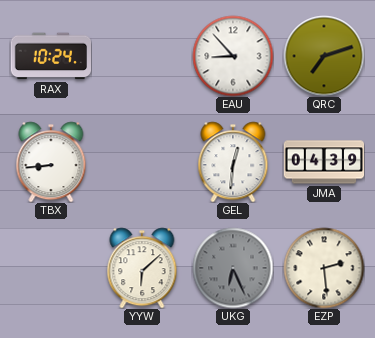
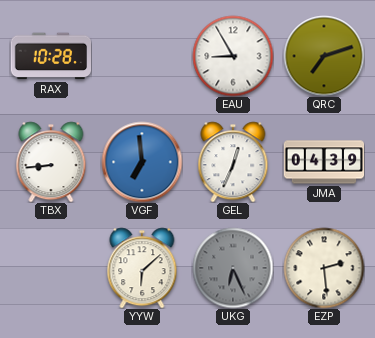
RAX: 10:24 -> 10:28 (50, 56)
EAU: 8:53 -> 8:55 (233, 56)
VGF: none -> 6:59 (142, 162)
GEL: 12:31 -> 12:34 (233, 162)
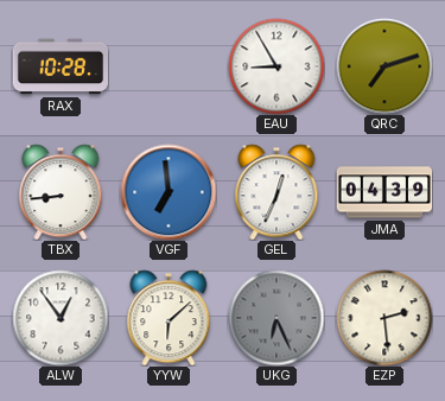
ALW: none -> 12:54 (61, 318)
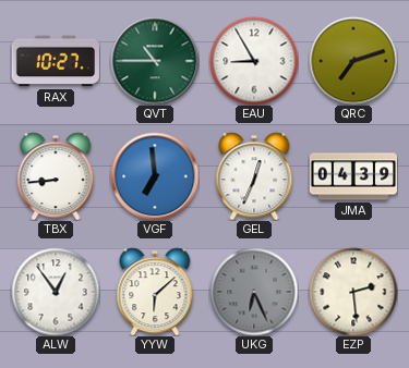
RAX: 10:28 -> 10:27 (55, 61)
QVT: none -> 10:45 (155, 61)
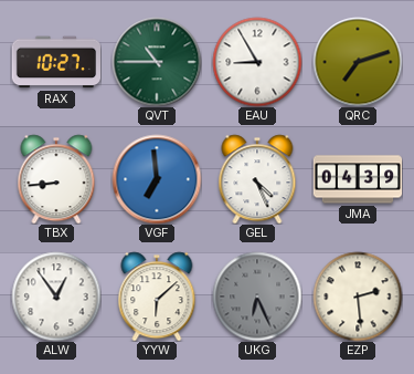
GEL: 12:34 -> 4:26 (257, 179)
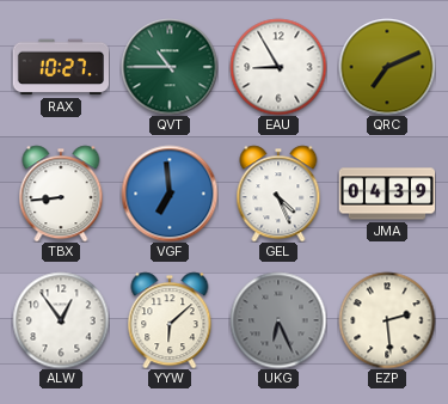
QRC: 7:12 -> 7:11 (387, 67)
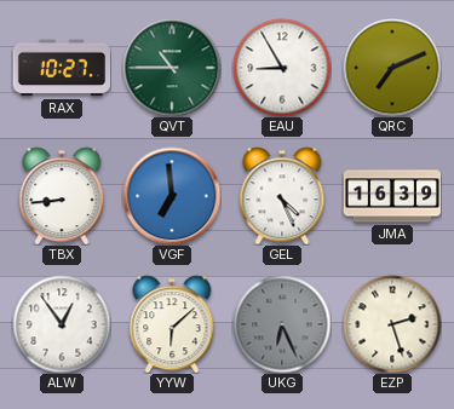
JMA: 04:39 -> 16:39 (392, 196)
EZP: 2:29 -> 2:27 (392, 324)
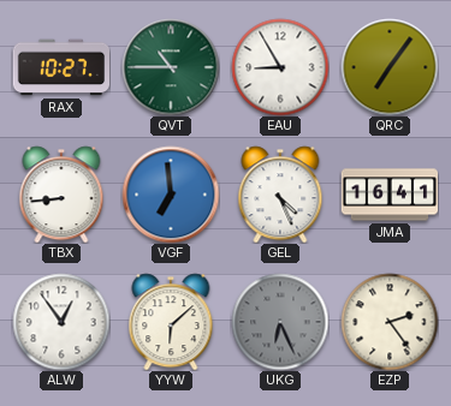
QRC: 7:11 -> 7:06 (390, 67)
JMA: 16:39 -> 16:41 (390, 195)
EZP: 2:27 -> 2:24 (390, 322)
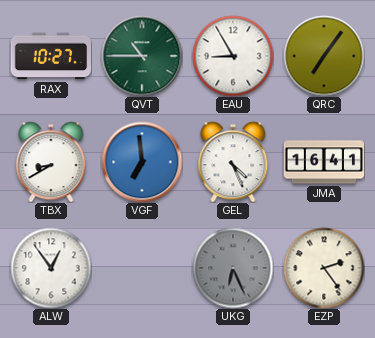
TBX: 8:44 -> 8:40 (51, 162)
YYW: 6:08 -> none (171, 322)
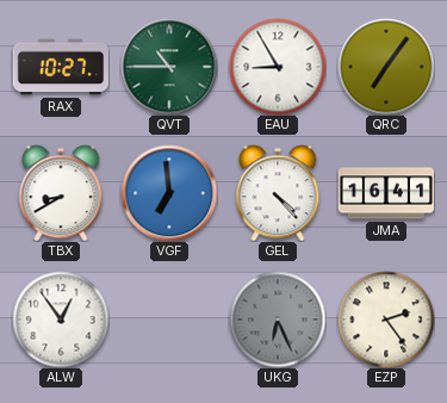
GEL: 4:26 -> 4:23 (278, 193)
